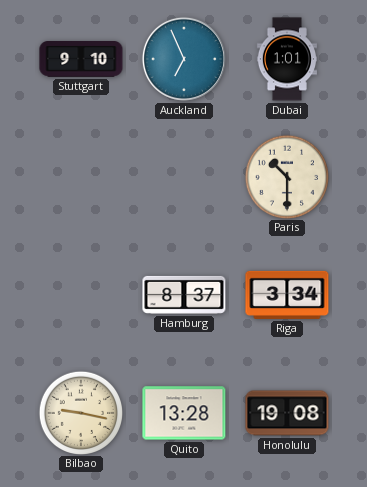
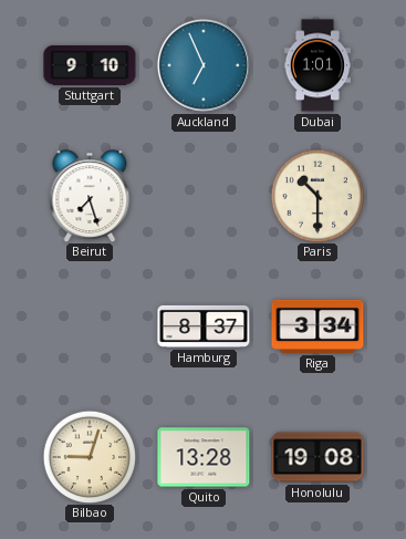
Beirut: none -> 7:27 (90, 196)
Bilbao: 9:17 -> 9:03 (89, 456)
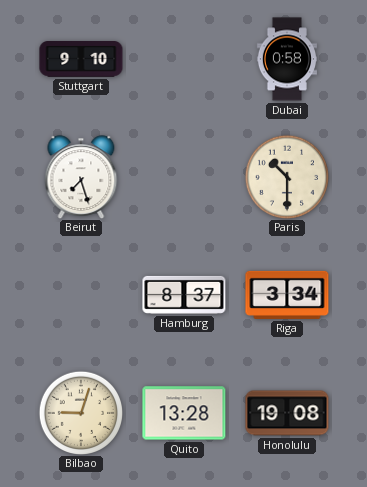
Auckland: 6:56 -> none (204, 65)
Dubai: 1:01 -> 0:58 (286, 59)
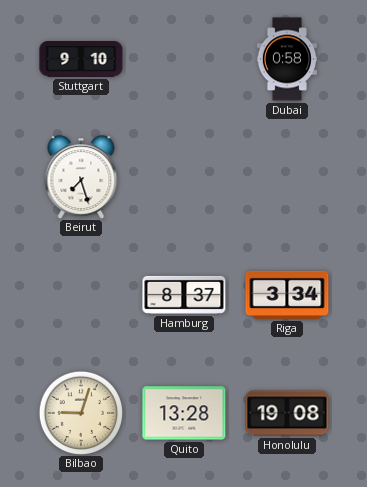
Paris: 10:30 -> none (286, 176)
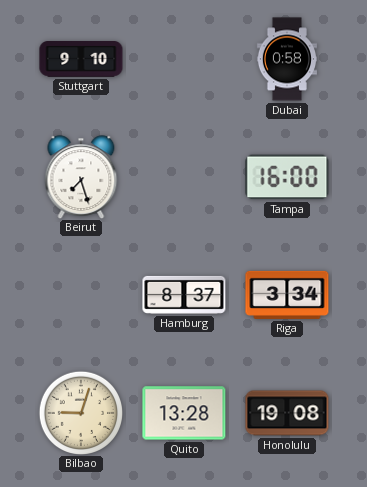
Tampa: none -> 16:00 (287, 177)
